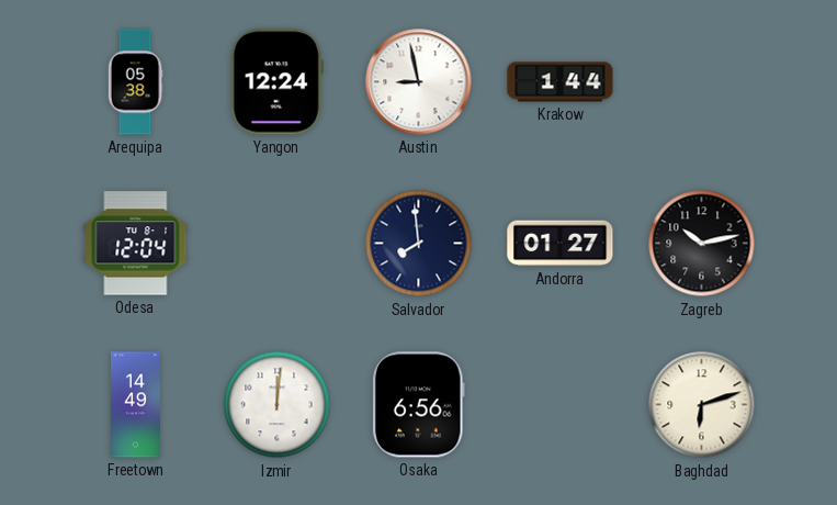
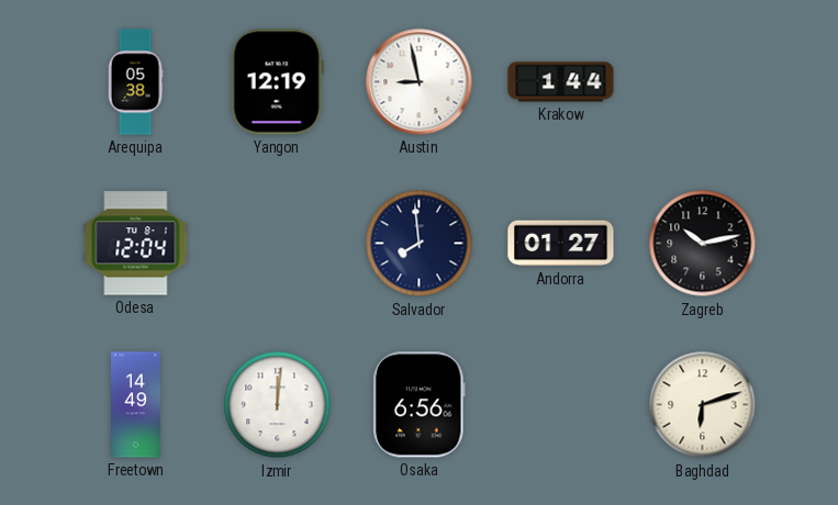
Yangon: 12:24 -> 12:19 (277, 82)
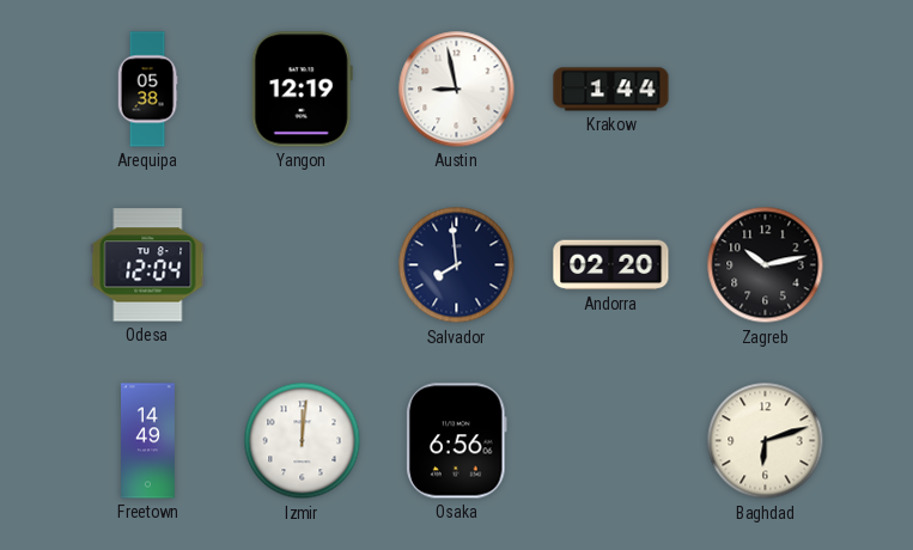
Andorra: 01:27 -> 02:20 (611, 265)
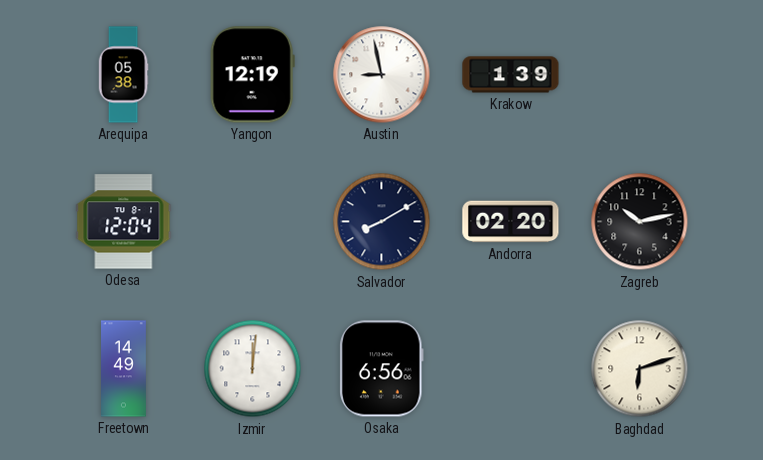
Krakow: 1:44 -> 1:39 (511, 75)
Salvador: 7:59 -> 8:10 (382, 222)
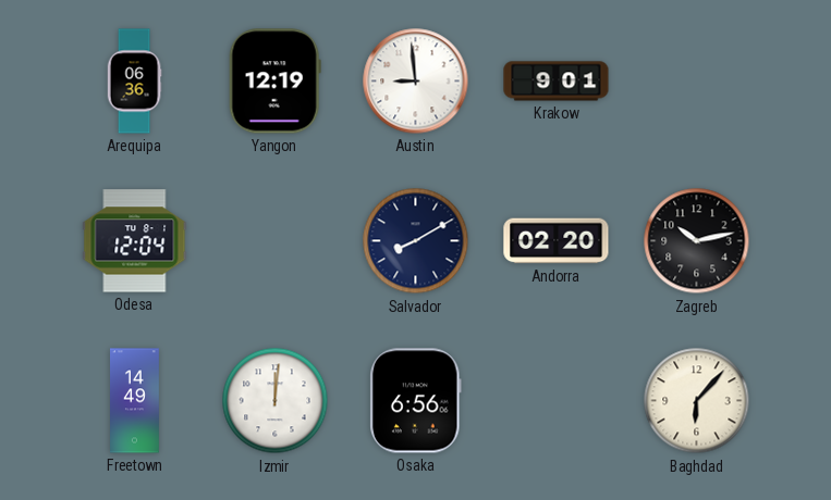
Arequipa: 05:38 -> 06:36 (134, 82)
Austin: 8:58 -> 8:59 (416, 82)
Krakow: 1:39 -> 9:01 (557, 82)
Baghdad: 6:12 -> 6:07 (697, 401)
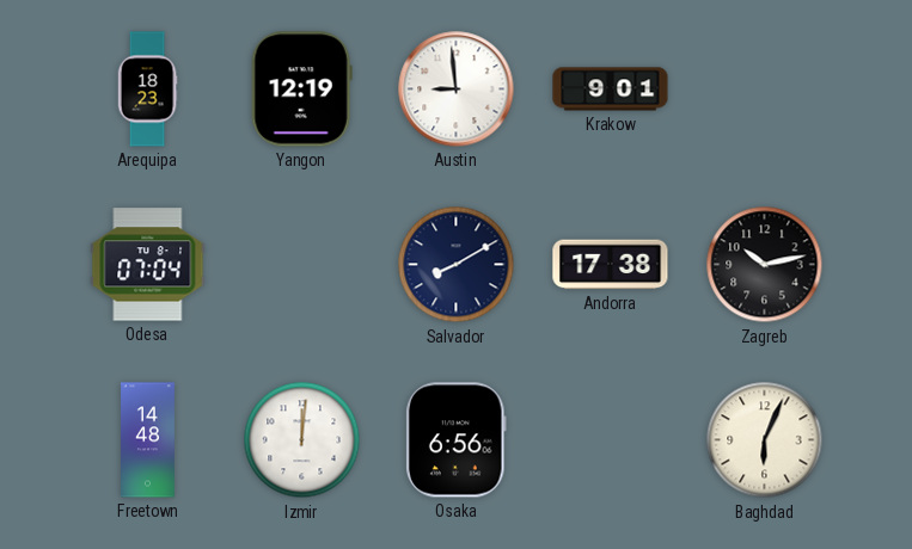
Arequipa: 06:36 -> 18:23 (147, 90)
Odesa: 12:04 -> 07:04 (148, 265)
Andorra: 02:20 -> 17:38 (611, 265)
Freetown: 14:49 -> 14:48 (148, 440)
Baghdad: 6:07 -> 6:04 (765, 440)
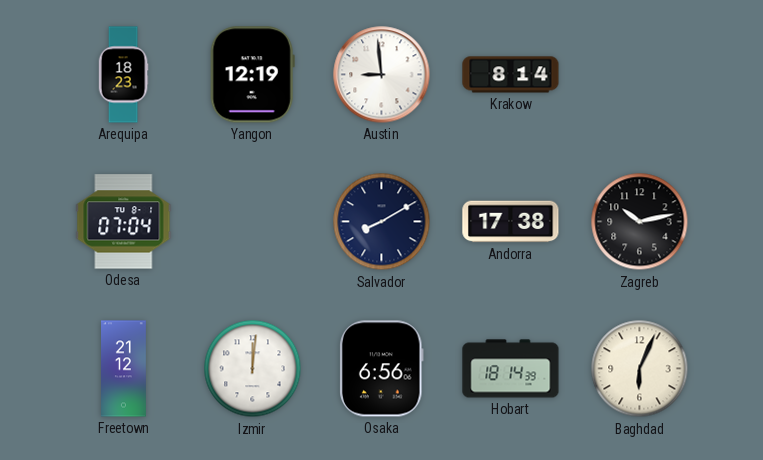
Krakow: 9:01 -> 8:14 (511, 75)
Freetown: 14:48 -> 21:12 (124, 369)
Hobart: none -> 18:14 (511, 369)
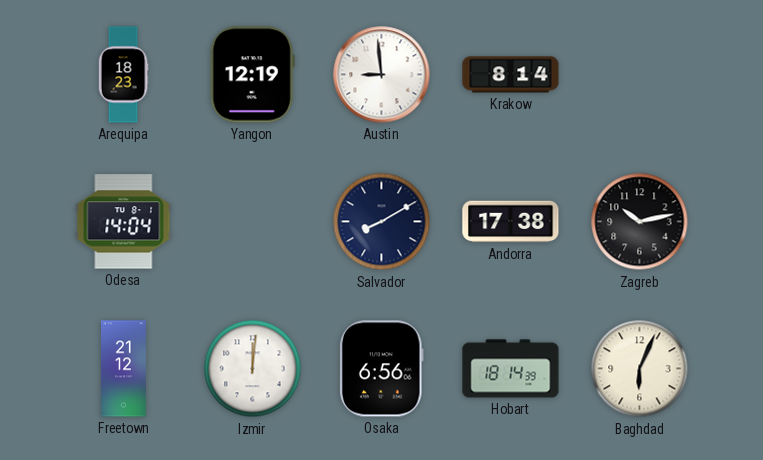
Odesa: 07:04 -> 14:04 (124, 222)
